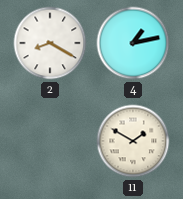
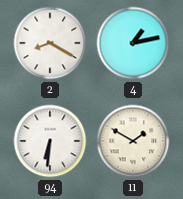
94: none -> 6:31 (50, 141)
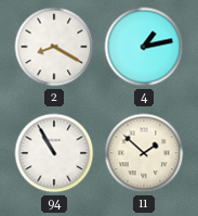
94: 6:31 -> 10:55 (54, 153)
11: 1:50 -> 1:52 (144, 153)
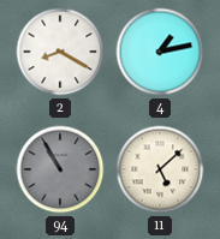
94 dial: white -> grey (60, 169)
11: 1:52 -> 5:08 (160, 169)
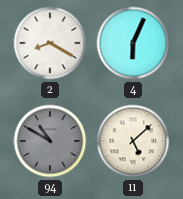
4: 1:13 -> 6:04 (133, 43)
94: 10:55 -> 10:50 (50, 141)
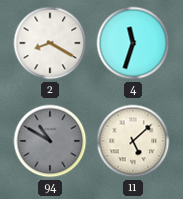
4: 6:04 -> 11:33 (133, 43)
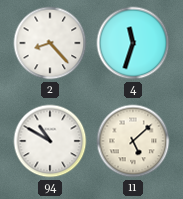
2: 8:20 -> 8:23 (50, 43)
94 dial: grey -> white (50, 141)
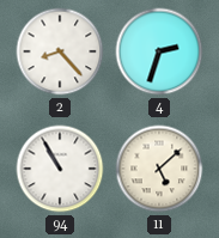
4: 11:33 -> 2:33 (159, 51)
94: 10:50 -> 10:55 (60, 169)
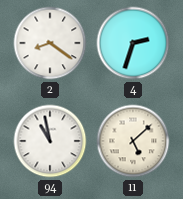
2: 8:23 -> 8:21 (50, 43)
94: 10:55 -> 10:58 (50, 141)
